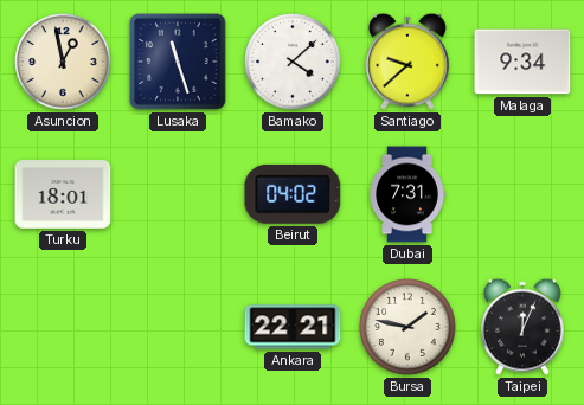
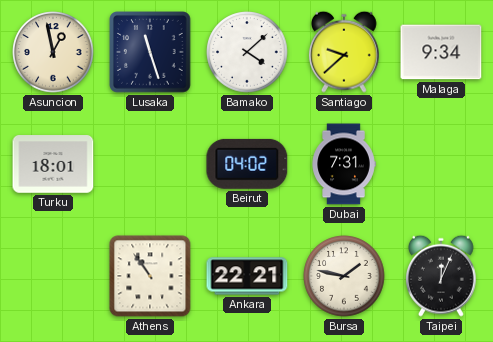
Athens: none -> 10:54 (150, 276)
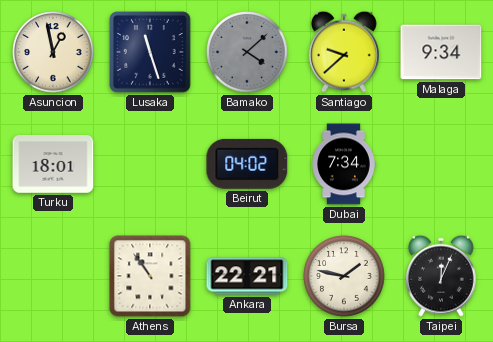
Bamako dial: white -> grey (247, 52)
Dubai: 7:31 -> 7:34 (344, 164)
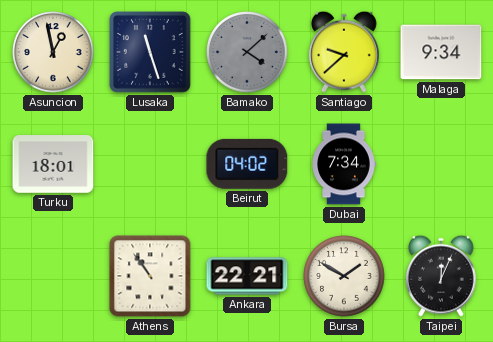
Bursa: 1:47 -> 1:50 (344, 276)
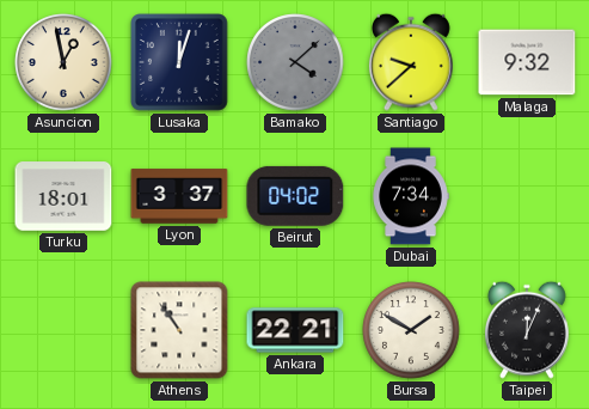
Lusaka: 11:27 -> 12:03 (179, 62)
Malaga: 9:34 -> 9:32 (527, 62)
Lyon: none -> 3:37 (179, 196)
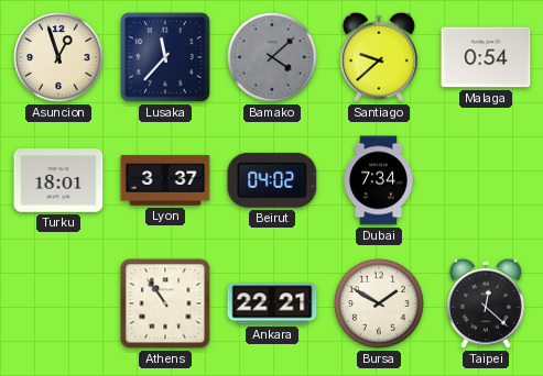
Asuncion: 12:58 -> 12:57 (58, 57)
Lusaka: 12:03 -> 11:37 (165, 57)
Malaga: 9:32 -> 0:54 (486, 57)
Taipei: 12:04 -> 12:22 (486, 303)
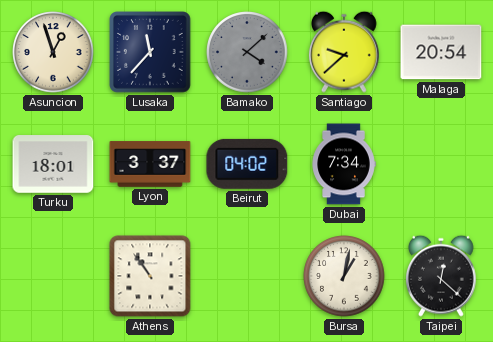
Malaga: 0:54 -> 20:54 (441, 52)
Ankara: 22:21 -> none (272, 303)
Bursa: 1:50 -> 1:02 (344, 276)
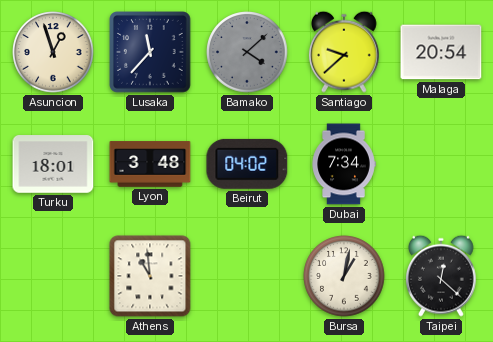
Lyon: 3:37 -> 3:48 (150, 164)
Athens: 10:54 -> 10:59 (150, 276)
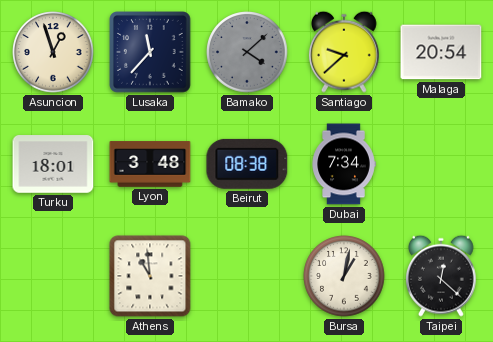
Beirut: 04:02 -> 08:38 (247, 164)
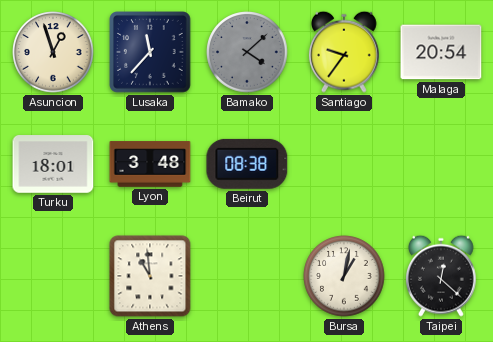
Santiago: 9:38 -> 9:36 (344, 52)
Dubai: 7:34 -> none (344, 164)
